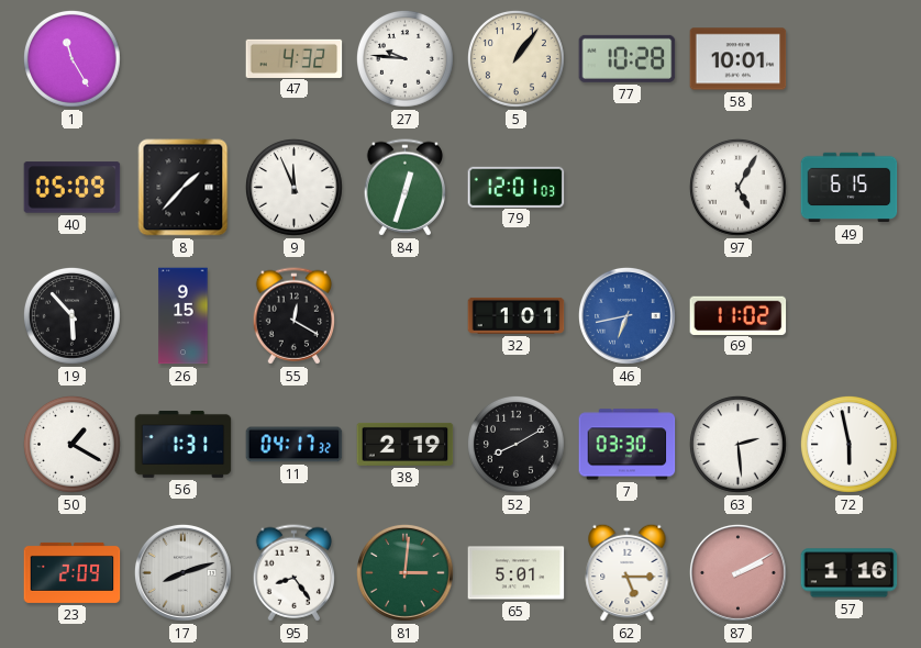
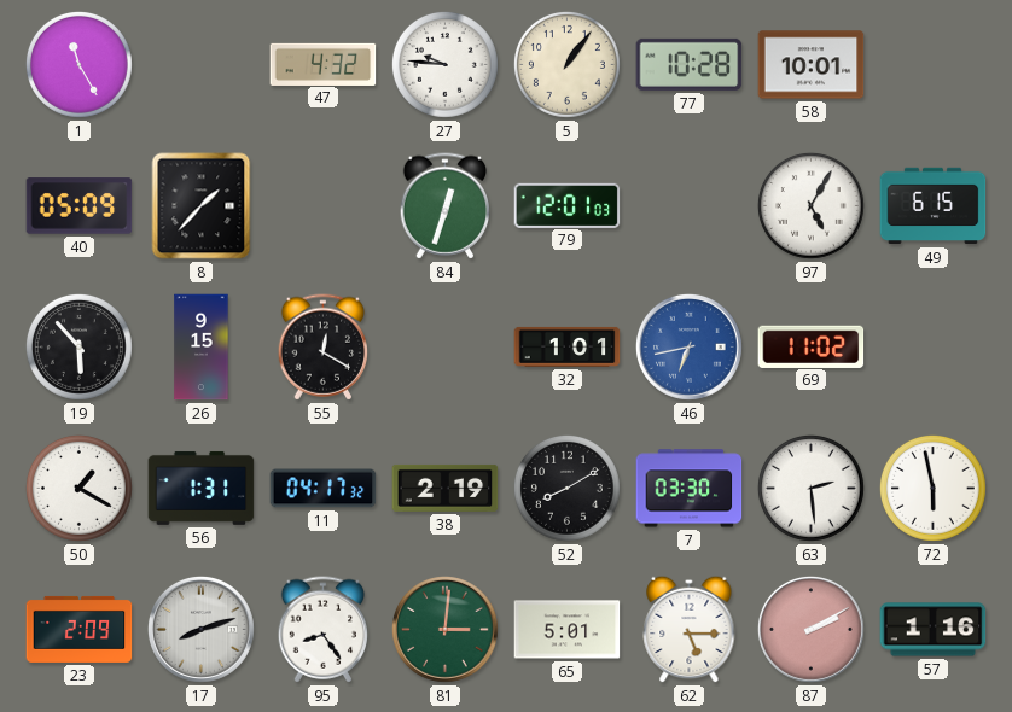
9: 11:56 -> none (293, 187)
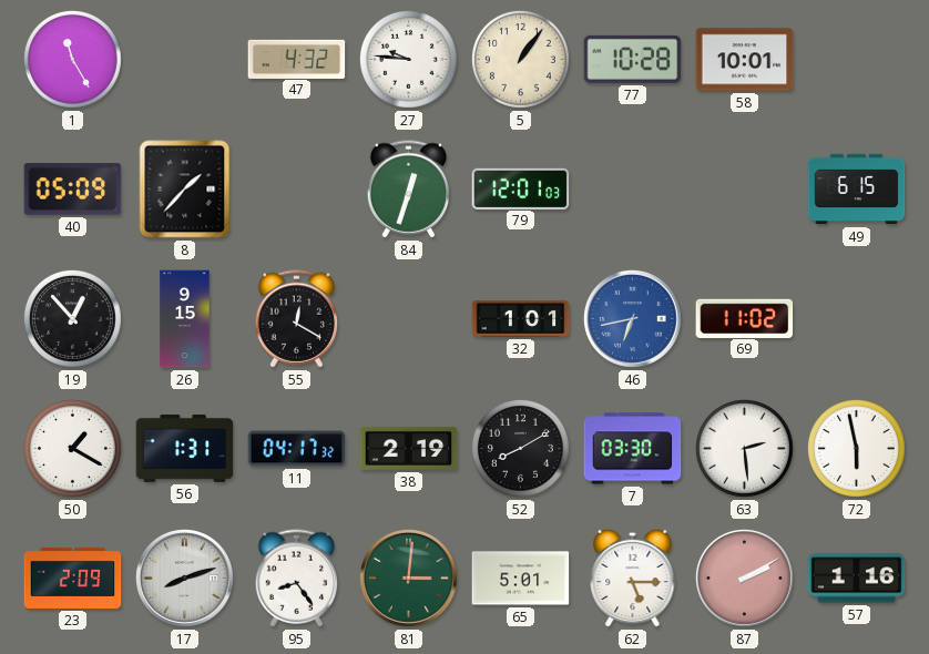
97: 5:05 -> none (810, 205)
19: 5:53 -> 12:53 (72, 318)
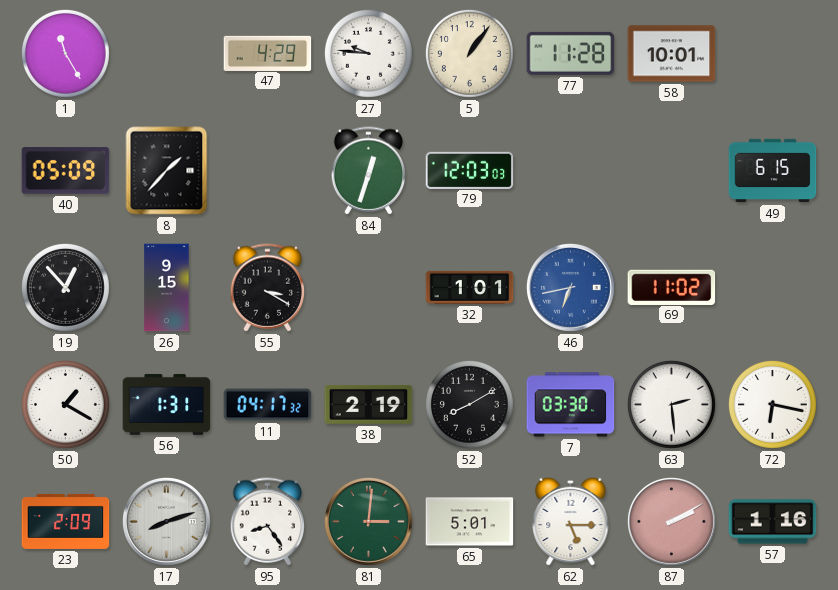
47: 4:32 -> 4:29 (268, 53)
77: 10:28 -> 11:28 (571, 53)
79: 12:01 -> 12:03 (470, 170)
55: 12:20 -> 3:20 (267, 288)
72: 5:58 -> 6:17 (772, 404)
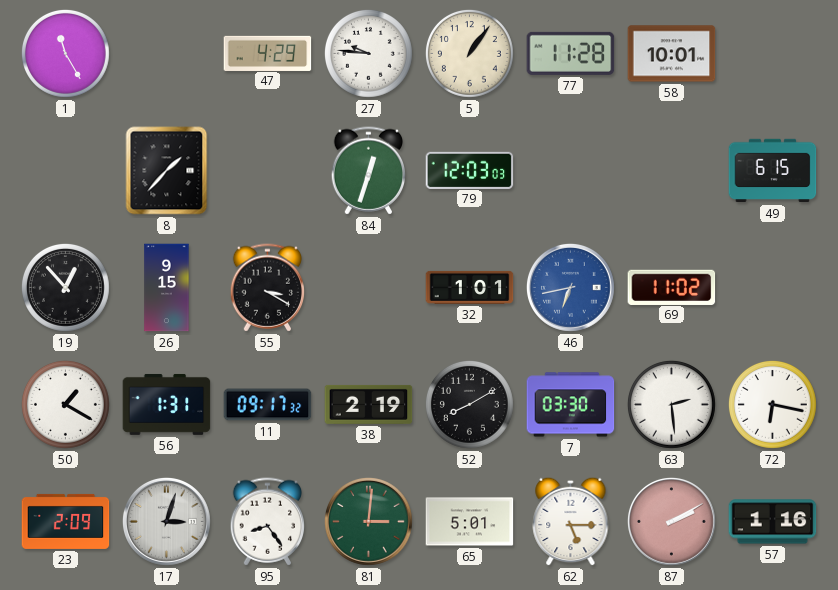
40: 05:09 -> none (66, 171)
11: 04:17 -> 09:17 (268, 405)
17: 8:12 -> 3:03 (167, 522)
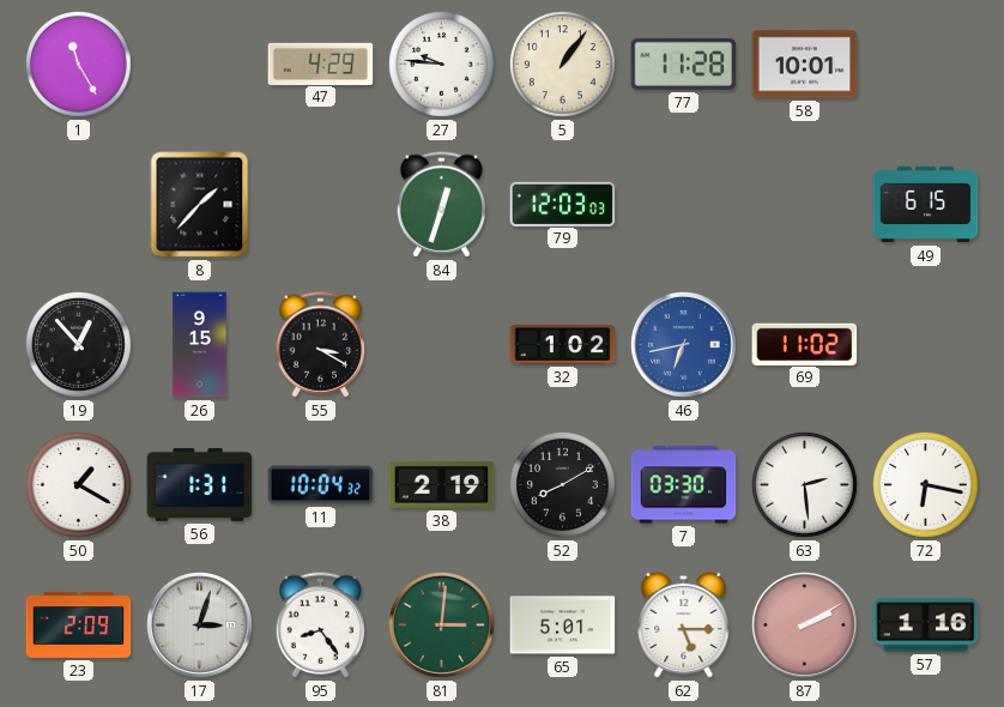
32: 1:01 -> 1:02 (563, 344)
11: 09:17 -> 10:04 (321, 485)
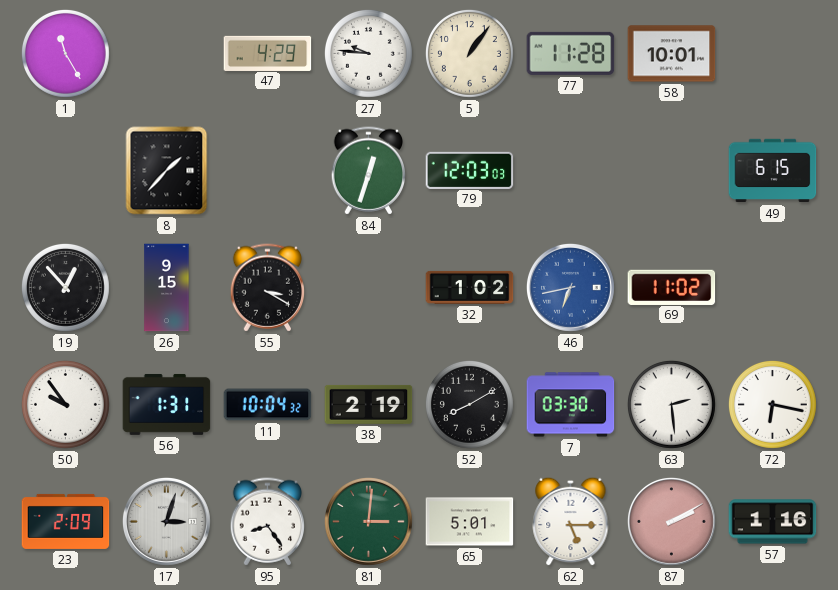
50: 1:20 -> 9:54 (65, 404)
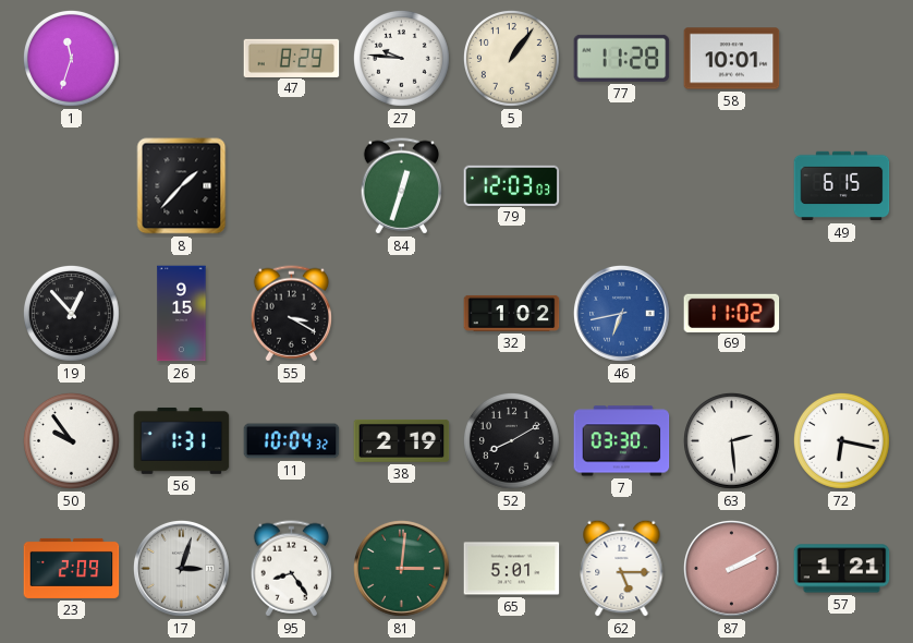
1: 11:25 -> 11:33 (71, 58)
47: 4:29 -> 8:29 (292, 58)
57: 1:16 -> 1:21 (842, 569)
